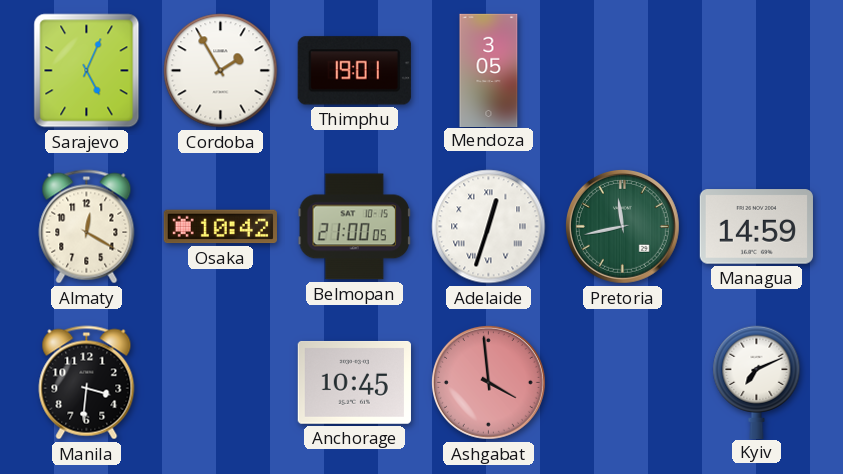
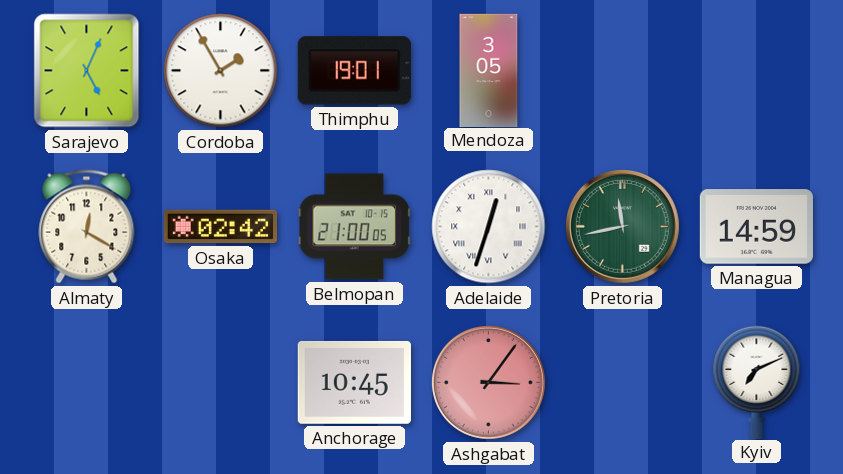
Osaka: 10:42 -> 02:42 (220, 227)
Manila: 3:31 -> none (87, 383)
Ashgabat: 3:59 -> 3:06 (488, 382)
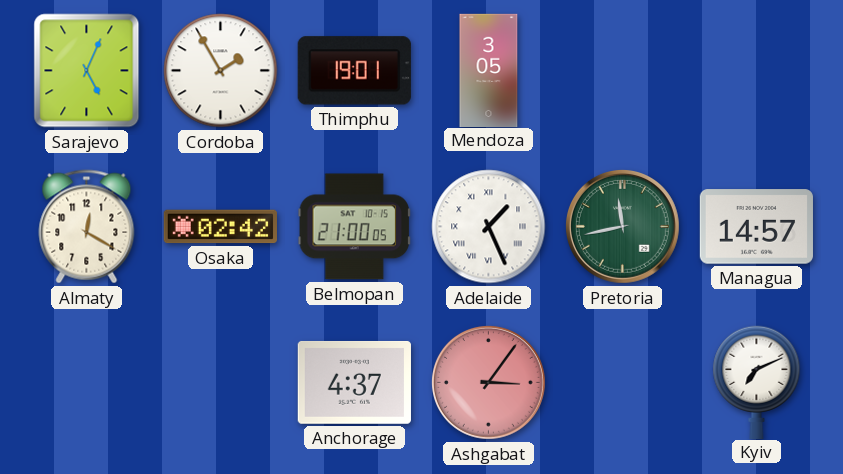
Adelaide: 12:33 -> 1:26 (489, 227)
Managua: 14:59 -> 14:57 (756, 227)
Anchorage: 10:45 -> 4:37 (354, 382)
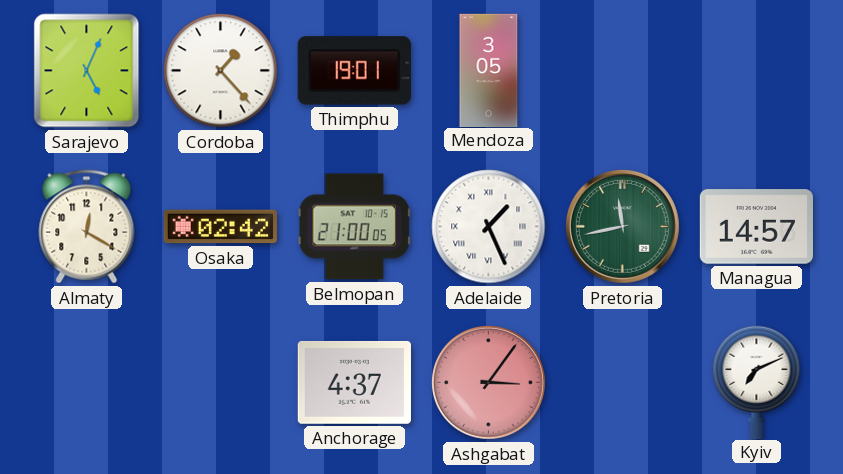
Cordoba: 1:55 -> 1:23 (221, 71)
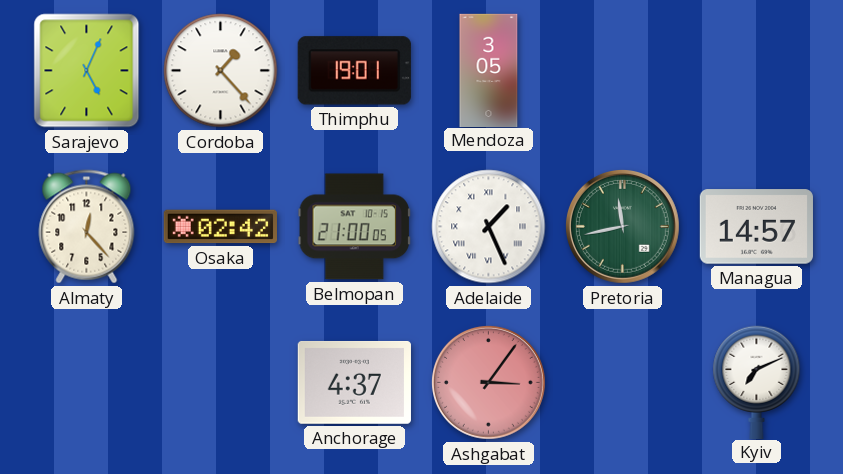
Almaty: 12:20 -> 12:23 (87, 227)
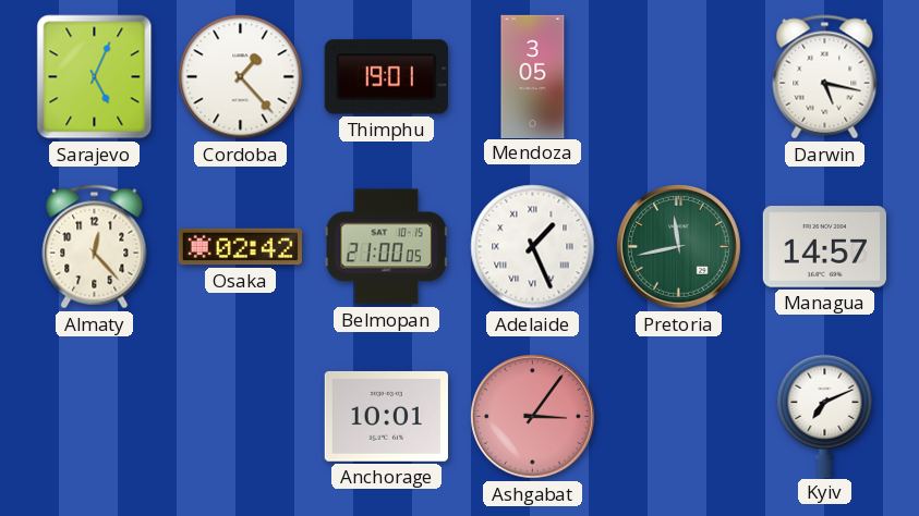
Darwin: none -> 5:17 (825, 77)
Anchorage: 4:37 -> 10:01 (386, 416)
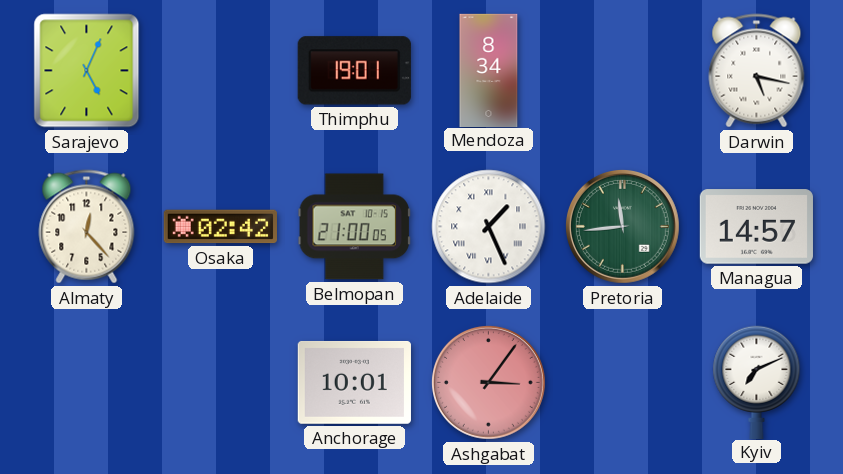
Cordoba: 1:23 -> none (241, 77)
Mendoza: 3:05 -> 8:34 (489, 70)
Pretoria: 11:43 -> 11:44 (622, 226)
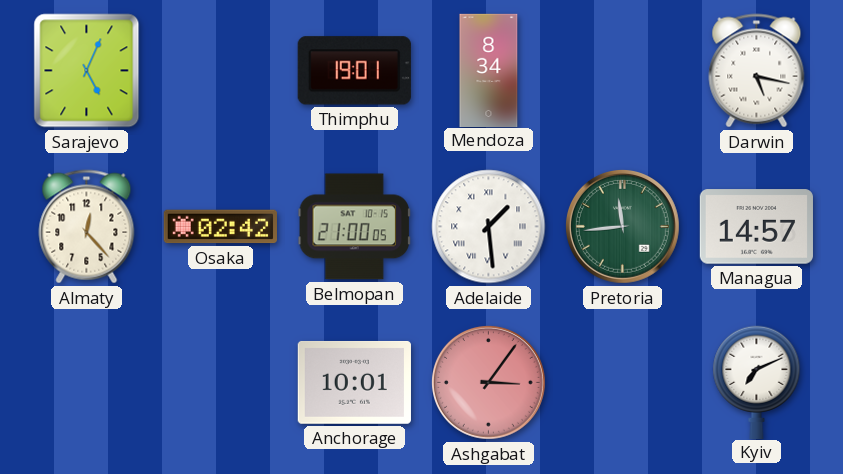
Adelaide: 1:26 -> 1:29 (489, 227)
